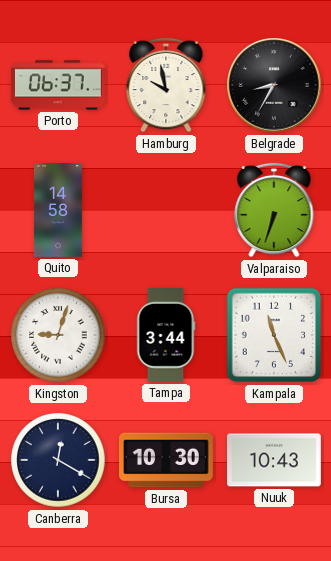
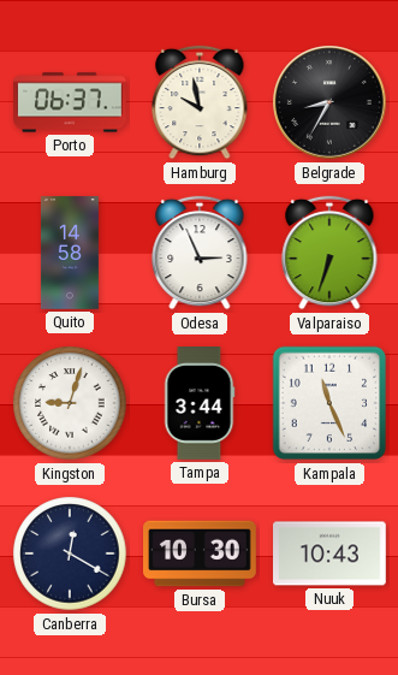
Odesa: none -> 2:56 (200, 253)
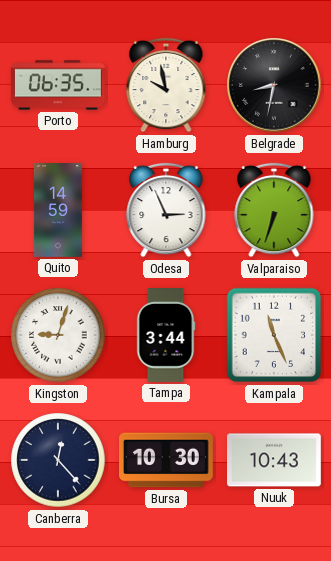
Porto: 06:37 -> 06:35 (59, 85)
Belgrade: 8:35 -> 8:32 (274, 85)
Quito: 14:58 -> 14:59 (58, 210)
Canberra: 12:20 -> 12:23 (58, 460)
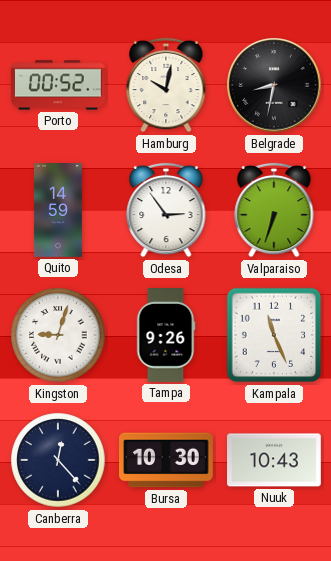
Porto: 06:35 -> 00:52 (59, 85)
Hamburg: 9:58 -> 10:02 (166, 85)
Odesa: 2:56 -> 2:54 (166, 210)
Tampa: 3:44 -> 9:26 (166, 336)
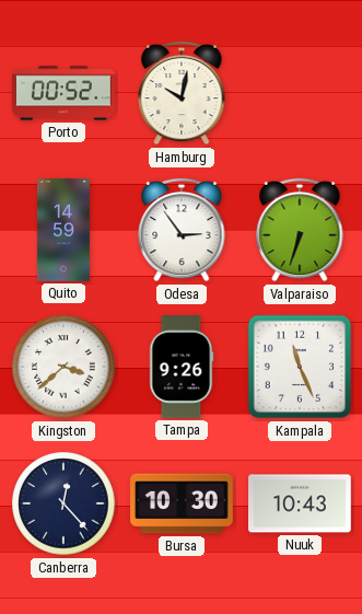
Belgrade: 8:32 -> none (274, 85)
Kingston: 9:03 -> 3:38 (63, 367)
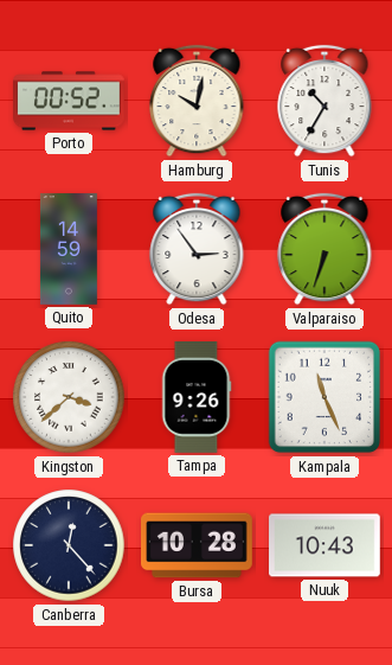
Tunis: none -> 10:35 (324, 101)
Bursa: 10:30 -> 10:28 (198, 545)
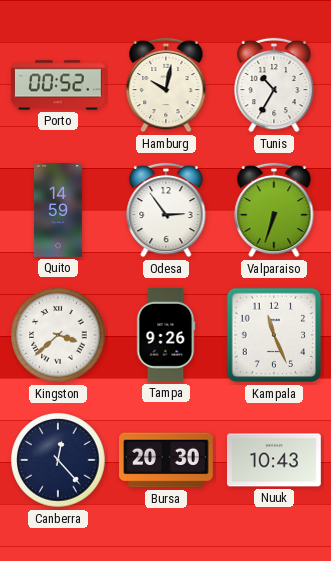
Bursa: 10:28 -> 20:30 (167, 460)
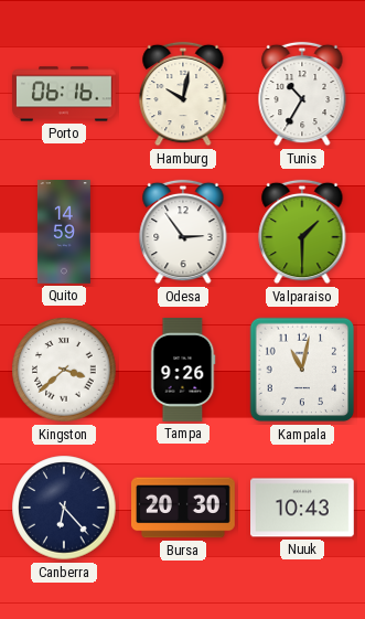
Porto: 00:52 -> 06:16 (65, 94)
Valparaiso: 6:33 -> 1:30 (302, 232)
Kampala: 11:26 -> 11:02 (302, 370)
Canberra: 12:23 -> 6:23 (64, 508)
